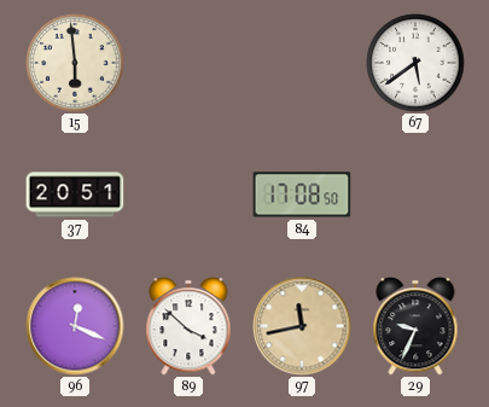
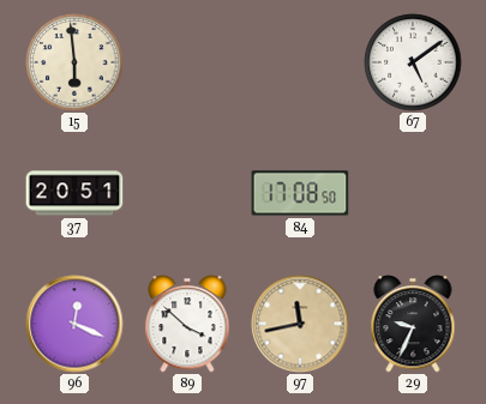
67: 5:39 -> 5:09 (413, 62)
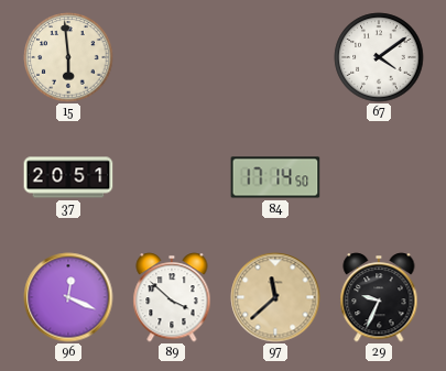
67: 5:09 -> 4:09 (379, 57)
84: 17:08 -> 17:14 (275, 177)
97: 11:43 -> 11:38 (275, 297)
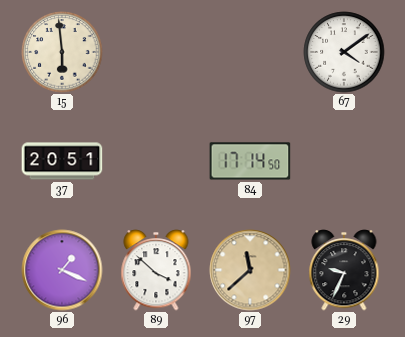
96: 12:19 -> 1:19 (62, 270)
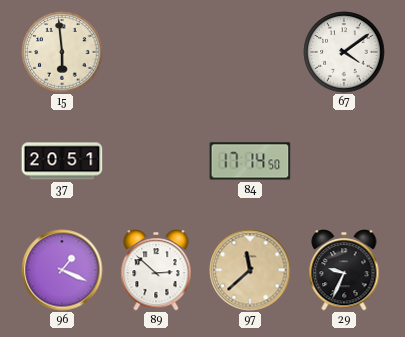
89: 3:52 -> 2:52 (156, 270)
